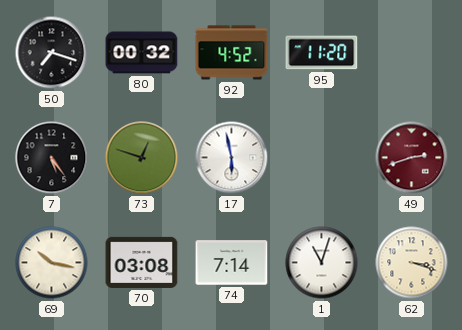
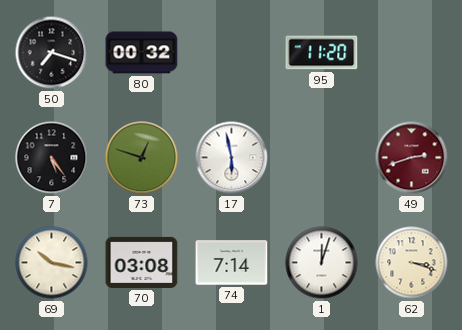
92: 4:52 -> none (232, 53)
1: 11:03 -> 12:03 (322, 263)
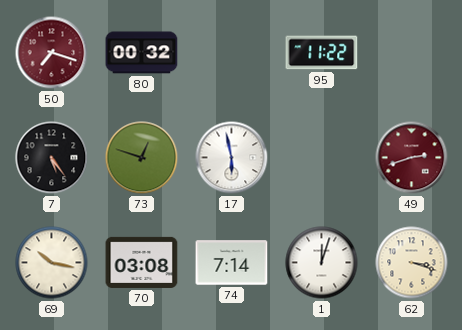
50 dial: black -> burgundy (52, 53)
95: 11:20 -> 11:22 (322, 53)
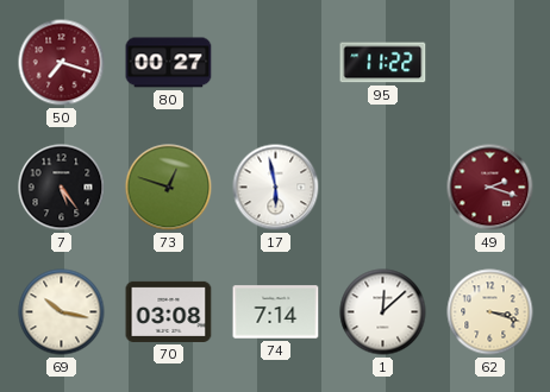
80: 00:32 -> 00:27 (169, 63)
49: 2:42 -> 2:18 (490, 188)
1: 12:03 -> 12:08 (383, 312)
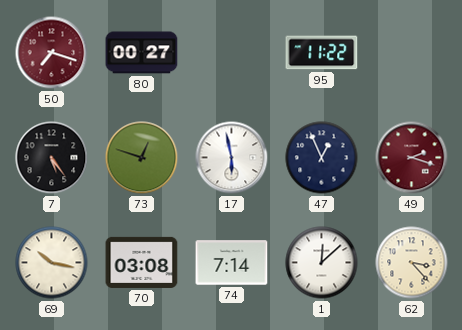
47: none -> 12:56 (322, 158)
62: 3:18 -> 3:23 (412, 263)
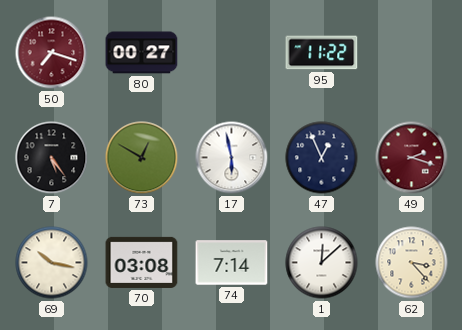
73: 12:48 -> 12:50 (142, 158)
